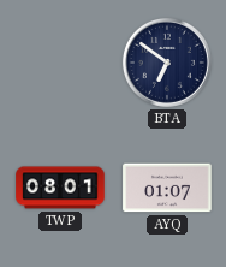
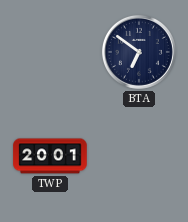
TWP: 08:01 -> 20:01 (50, 156)
AYQ: 01:07 -> none (167, 188)
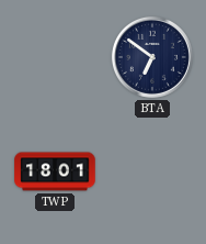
TWP: 20:01 -> 18:01 (55, 171)
